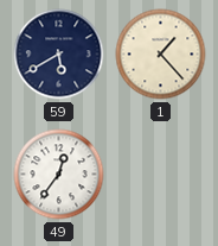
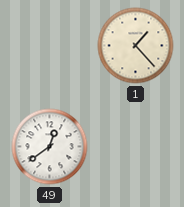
59: 5:40 -> none (59, 55)
49: 12:36 -> 12:39 (50, 147)
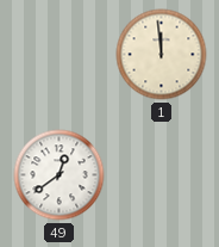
1: 1:23 -> 11:59 (162, 55)
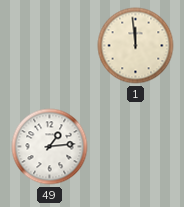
49: 12:39 -> 1:14 (50, 147)
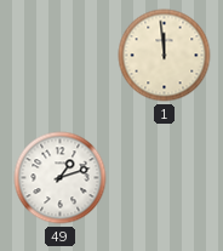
49: 1:14 -> 1:12 (61, 178)
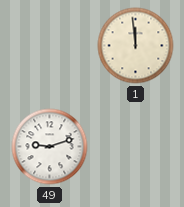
49: 1:12 -> 9:12 (50, 147)
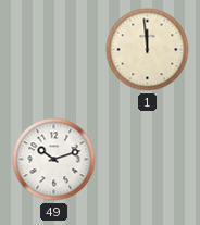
49: 9:12 -> 10:12 (54, 160)
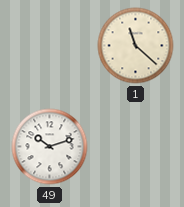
1: 11:59 -> 11:22 (136, 46)
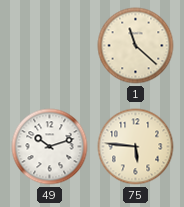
75: none -> 5:46 (136, 147)
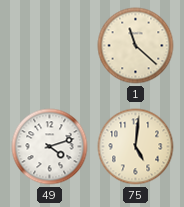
49: 10:12 -> 4:12 (50, 147)
75: 5:46 -> 5:01 (136, 147)
